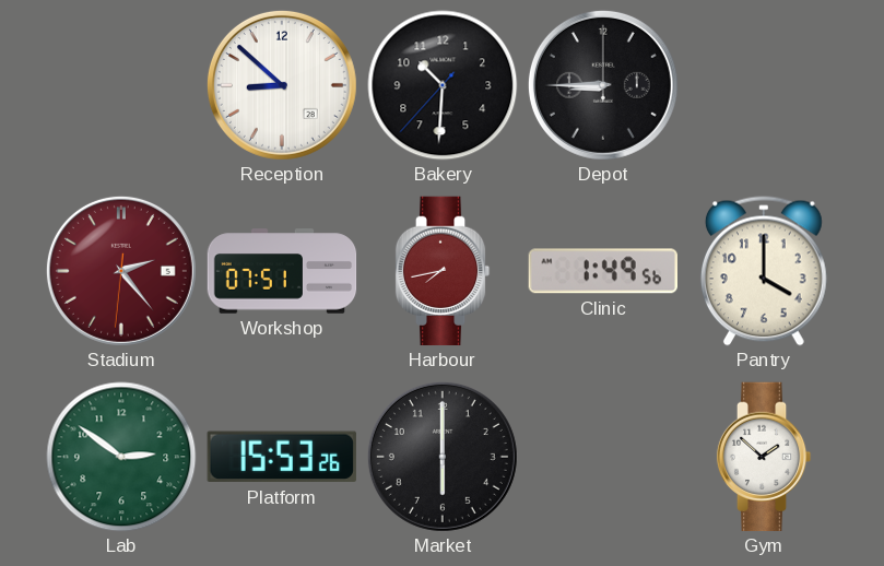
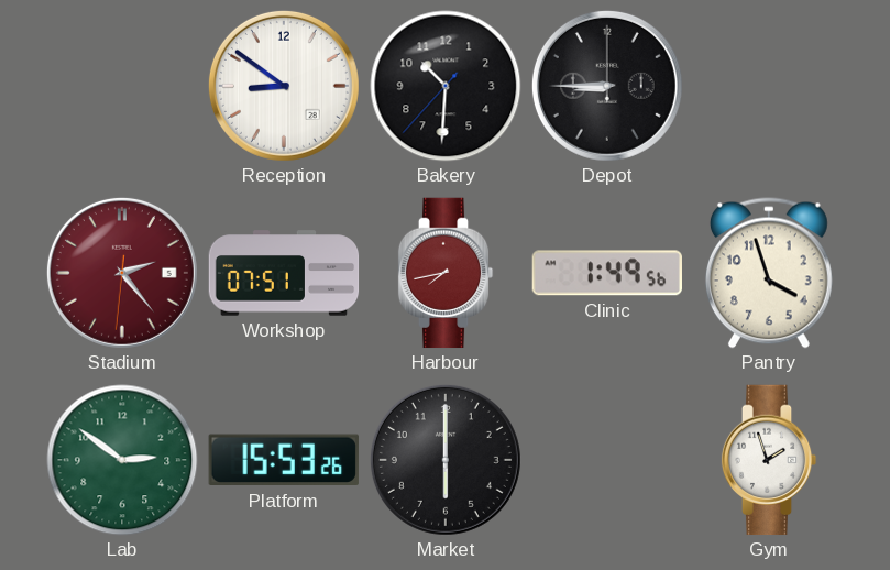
Reception: 8:52 -> 8:51 (284, 86)
Pantry: 4:00 -> 3:57 (769, 273)
Gym: 1:52 -> 1:57 (769, 460)
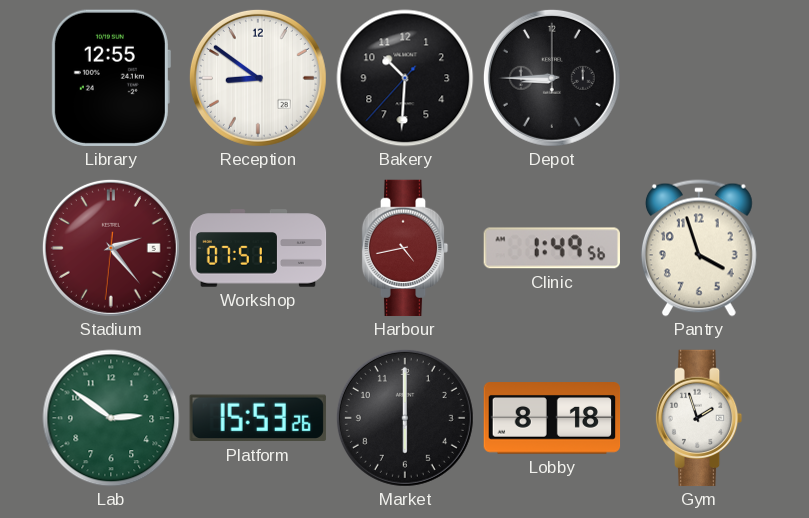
Library: none -> 12:55 (110, 78)
Harbour: 7:43 -> 4:43 (405, 248)
Lobby: none -> 8:18 (552, 418)
